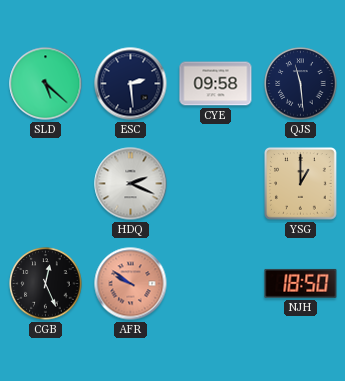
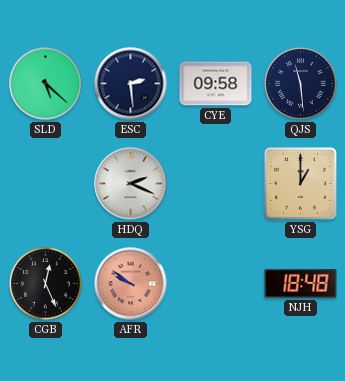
NJH: 18:50 -> 18:48 (301, 283)
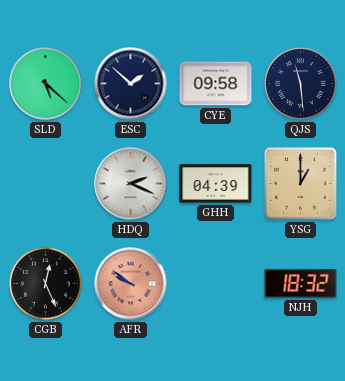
ESC: 2:29 -> 1:52 (131, 84)
GHH: none -> 04:39 (216, 184)
NJH: 18:48 -> 18:32 (301, 283)
